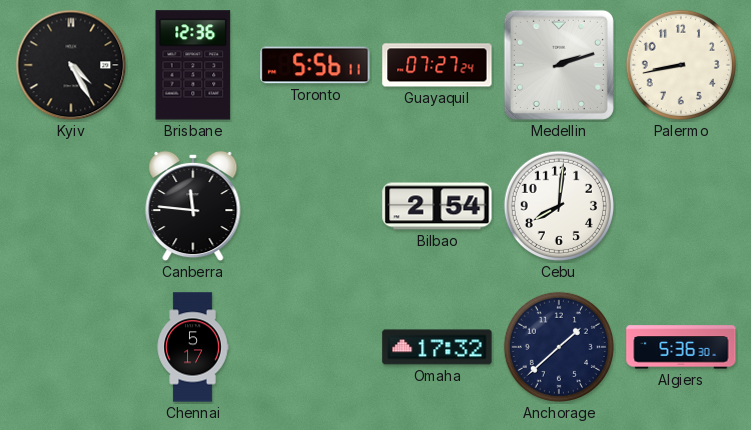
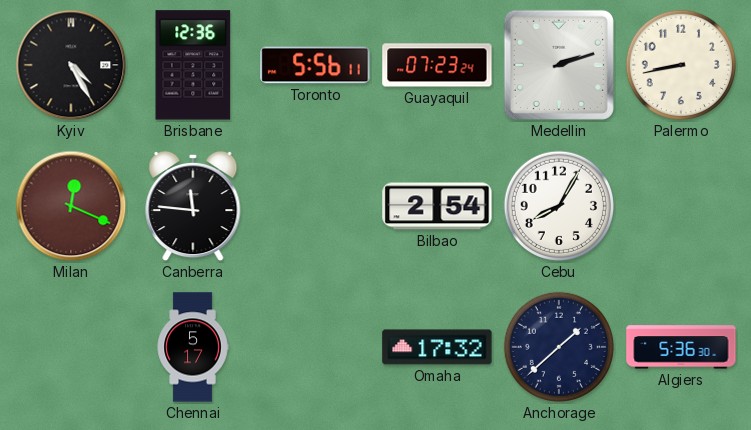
Guayaquil: 07:27 -> 07:23 (437, 65)
Milan: none -> 12:19 (71, 206)
Cebu: 8:01 -> 8:05 (559, 206)
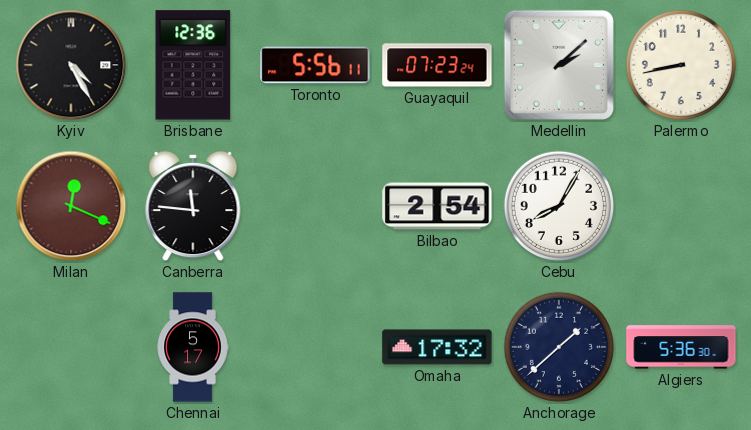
Medellin: 2:12 -> 2:08 (559, 65)
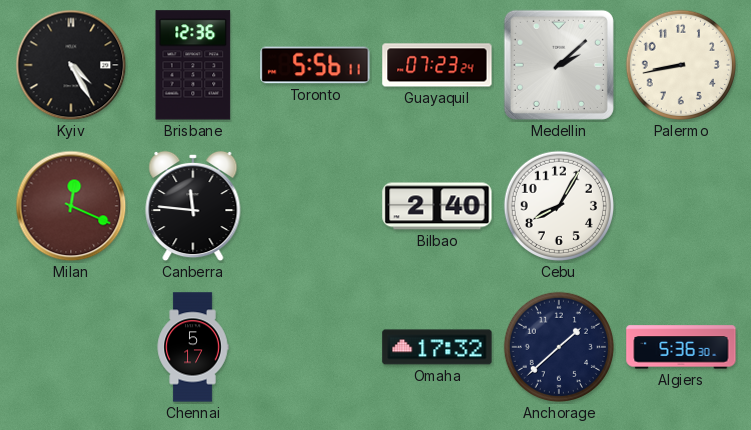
Bilbao: 2:54 -> 2:40 (437, 206)
